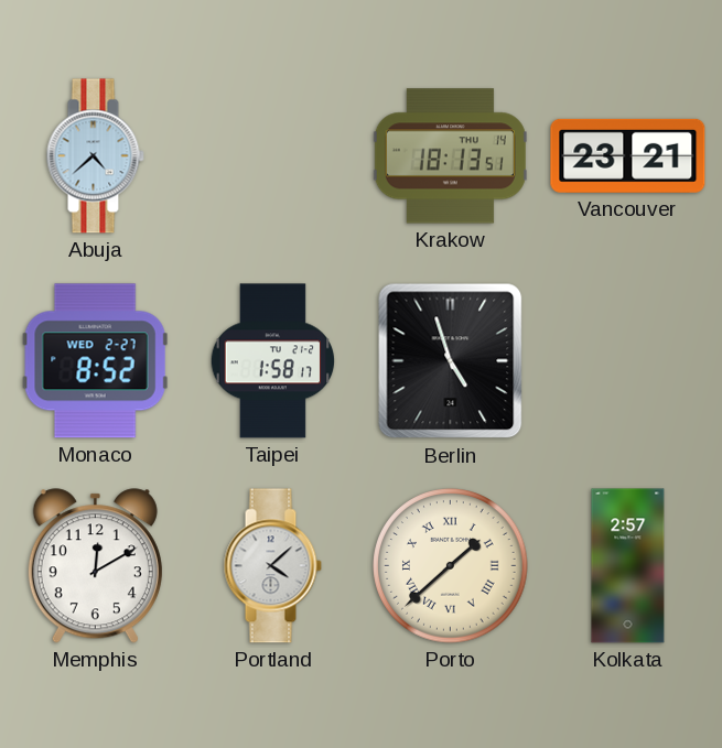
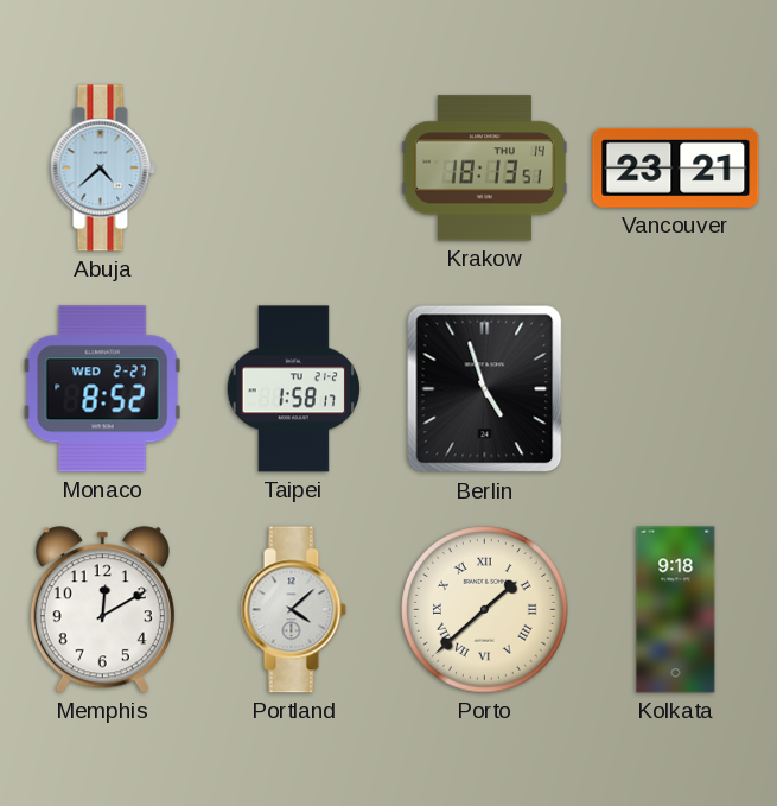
Kolkata: 2:57 -> 9:18 (676, 610)
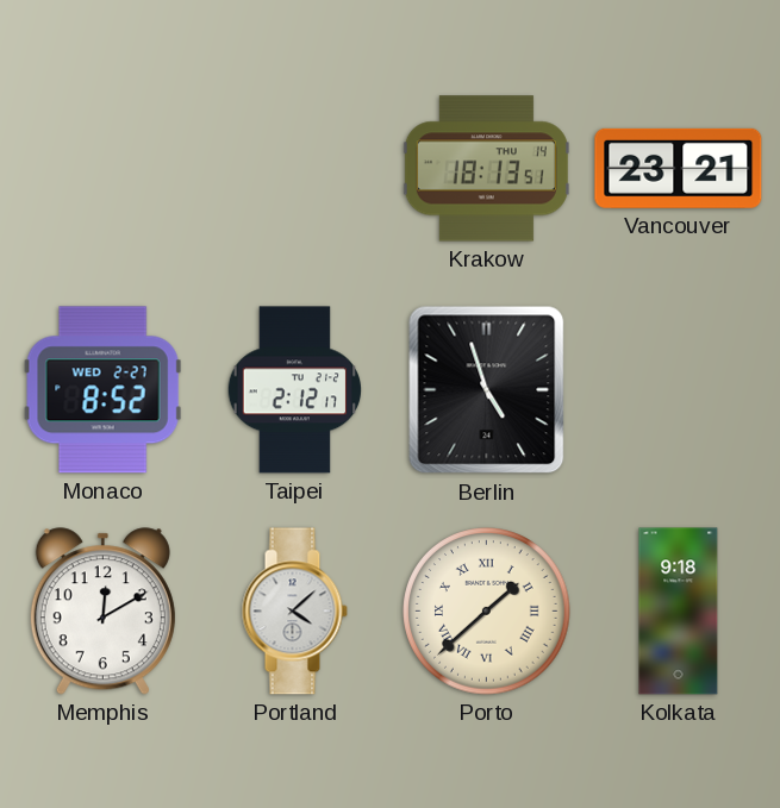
Abuja: 4:38 -> none (102, 169)
Taipei: 1:58 -> 2:12 (295, 390)
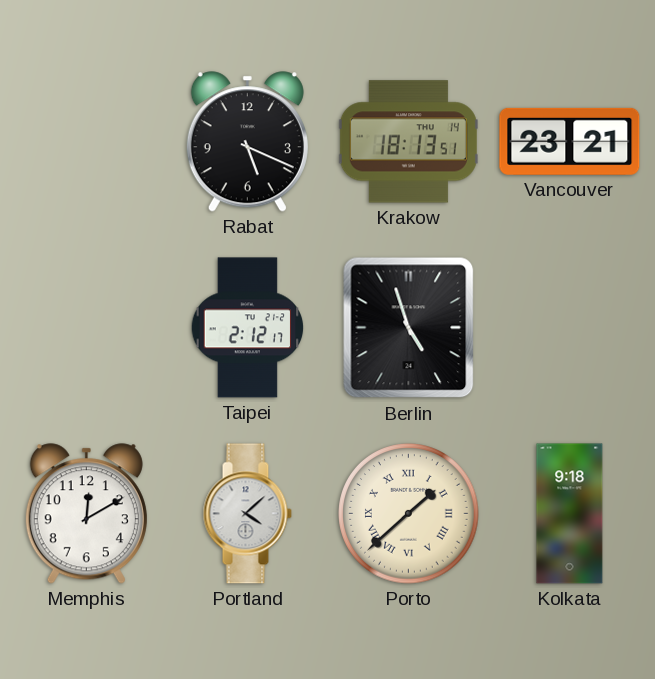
Rabat: none -> 5:19 (247, 142)
Monaco: 8:52 -> none (102, 390)
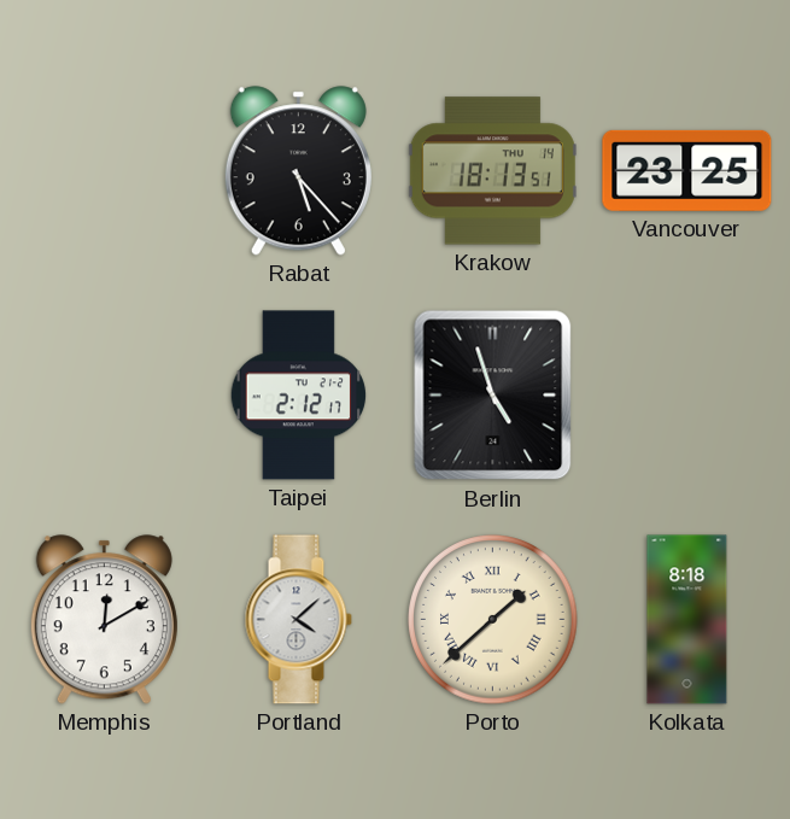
Rabat: 5:19 -> 5:23 (298, 171)
Vancouver: 23:21 -> 23:25 (687, 170)
Kolkata: 9:18 -> 8:18 (687, 620)
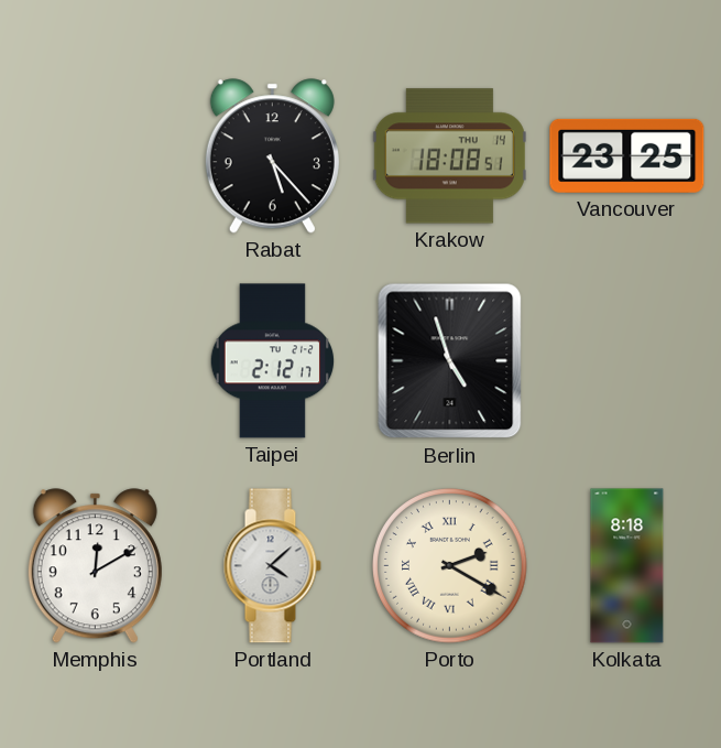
Krakow: 18:13 -> 18:08 (449, 156)
Porto: 1:38 -> 2:20 (450, 566)
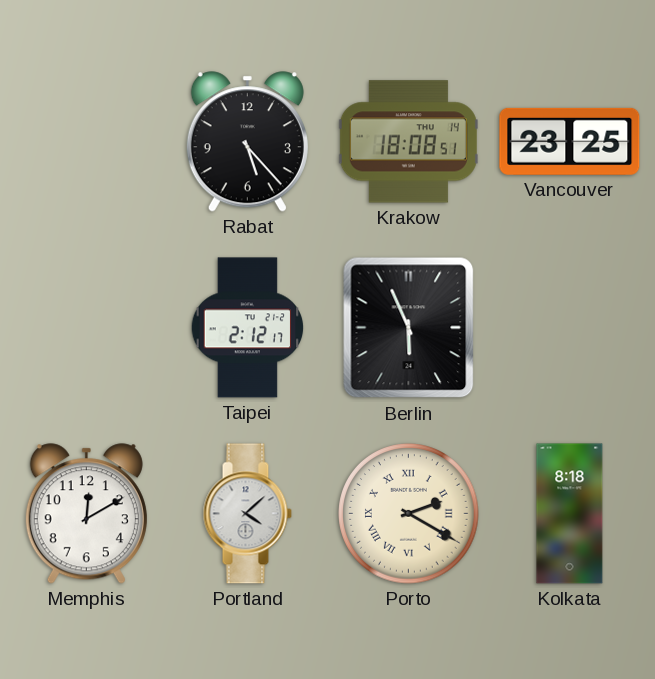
Berlin: 4:57 -> 5:56 (409, 328)
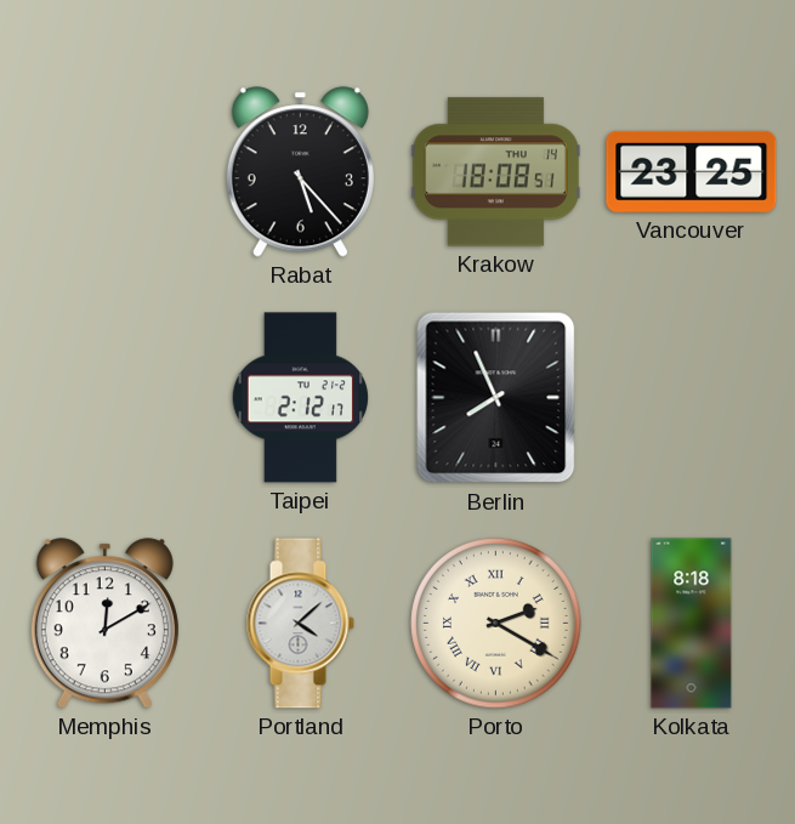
Berlin: 5:56 -> 7:56 (496, 398)
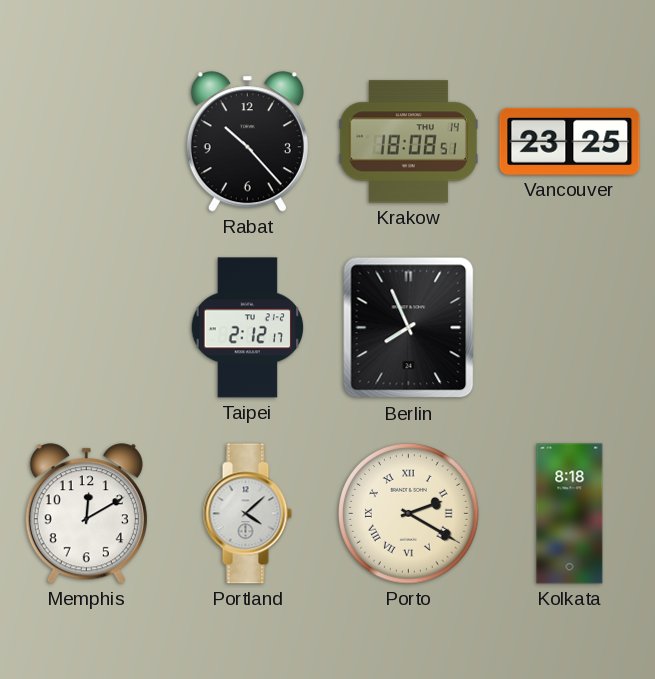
Rabat: 5:23 -> 10:23 (247, 142)
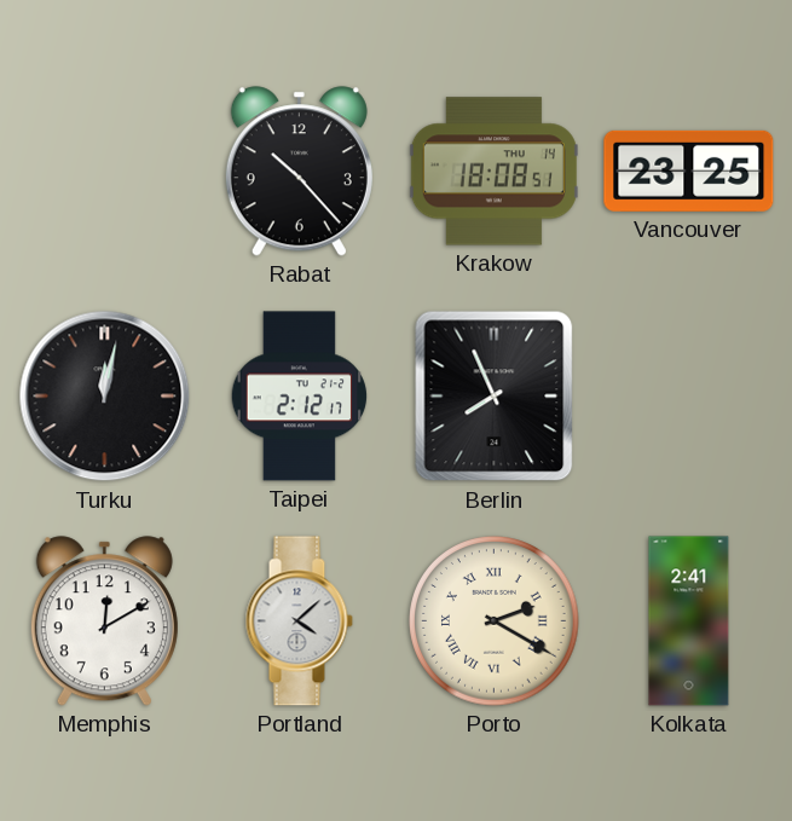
Turku: none -> 12:02 (105, 397)
Kolkata: 8:18 -> 2:41 (689, 621)
